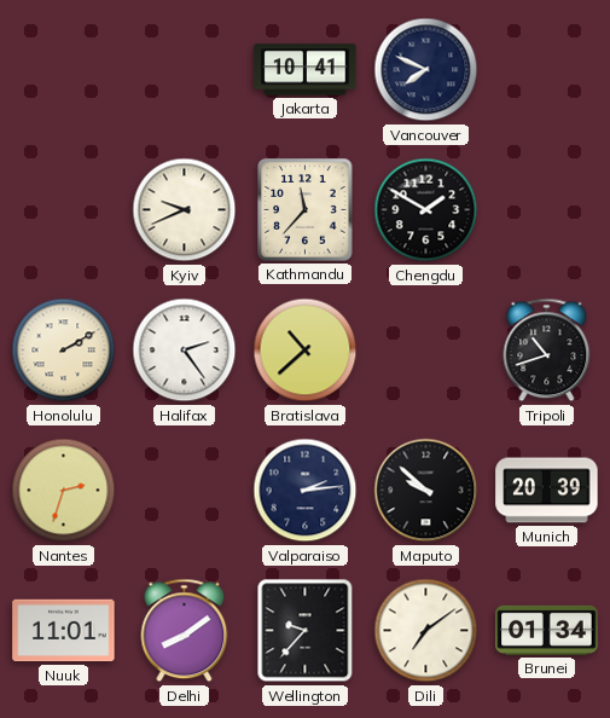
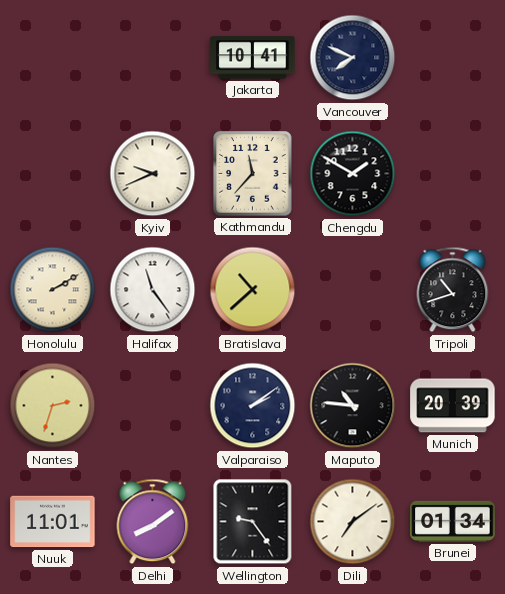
Halifax: 2:24 -> 11:24 (153, 290)
Valparaiso: 2:14 -> 2:09 (253, 406)
Maputo: 9:52 -> 10:46 (353, 406)
Wellington: 9:37 -> 9:24 (253, 522)
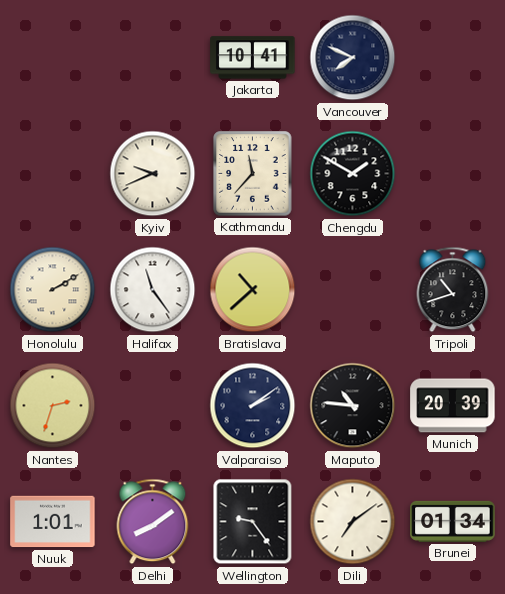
Nuuk: 11:01 -> 1:01 (53, 522)
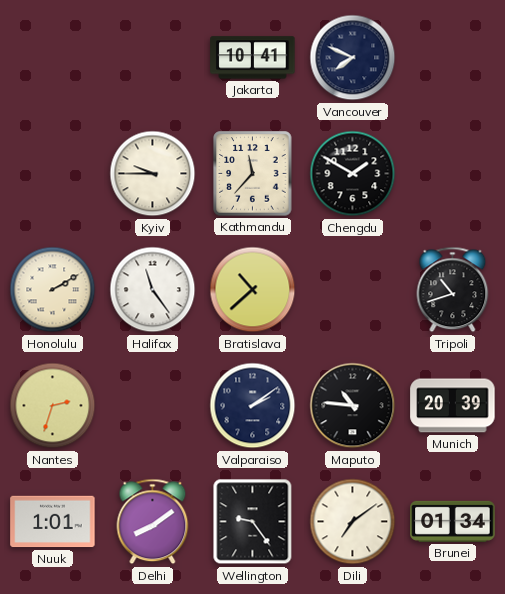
Kyiv: 9:41 -> 9:45 (153, 174)
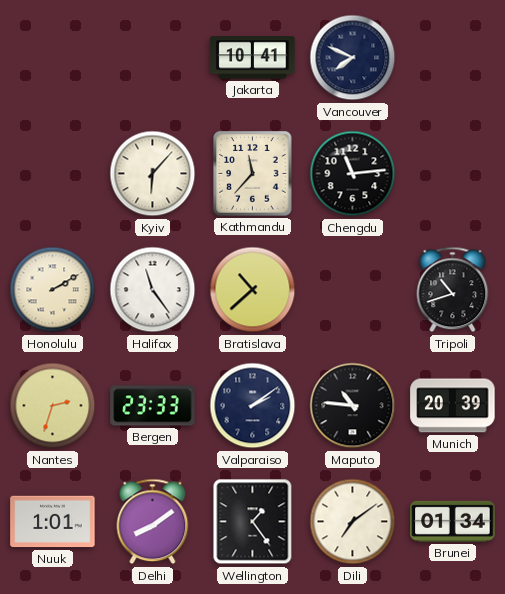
Kyiv: 9:45 -> 6:07 (153, 174)
Chengdu: 1:50 -> 11:14 (353, 174)
Bergen: none -> 23:33 (153, 406)
Wellington: 9:24 -> 1:24 (253, 522)
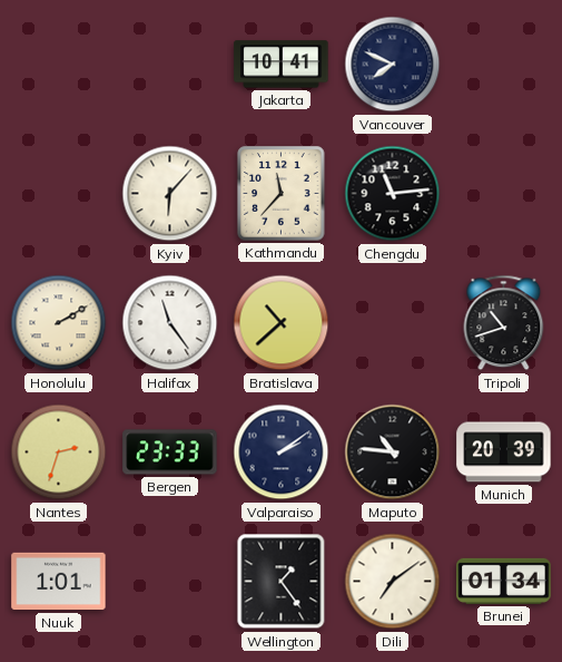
Delhi: 8:09 -> none (153, 522)
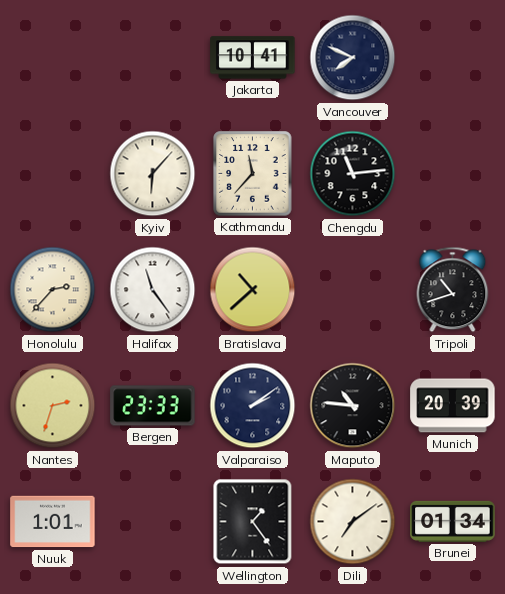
Honolulu: 2:10 -> 2:37 (53, 290)
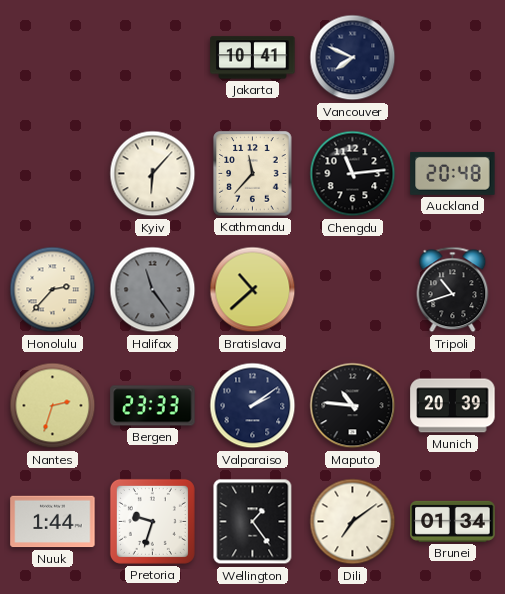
Auckland: none -> 20:48 (453, 173)
Halifax dial: white -> grey (153, 290)
Nuuk: 1:01 -> 1:44 (53, 522)
Pretoria: none -> 9:33 (152, 521)
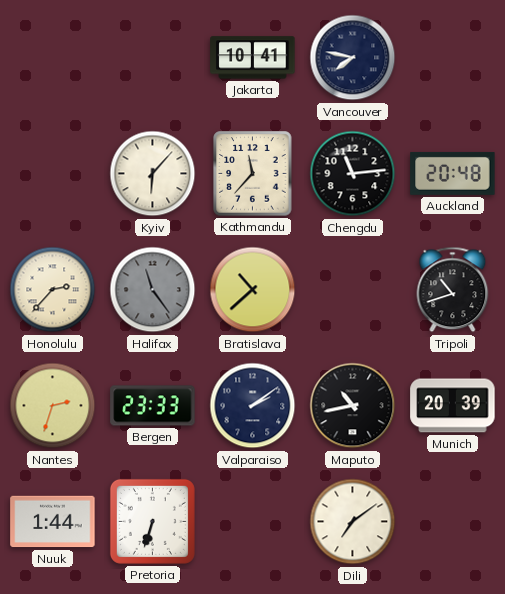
Vancouver: 7:49 -> 7:47 (353, 58)
Maputo: 10:46 -> 10:43 (353, 406)
Pretoria: 9:33 -> 6:33 (152, 521)
Wellington: 1:24 -> none (253, 522)
Brunei: 01:34 -> none (453, 521)
